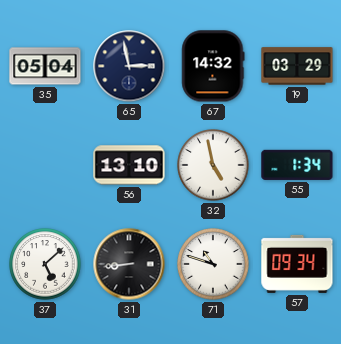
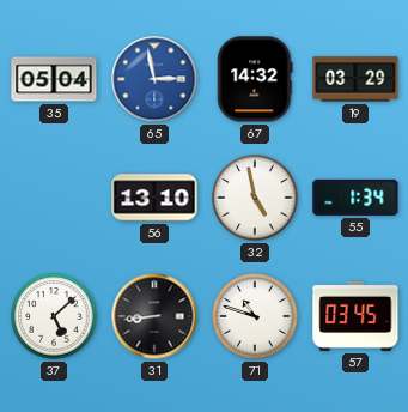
65 dial: navy -> blue (154, 79)
57: 09:34 -> 03:45 (355, 316)
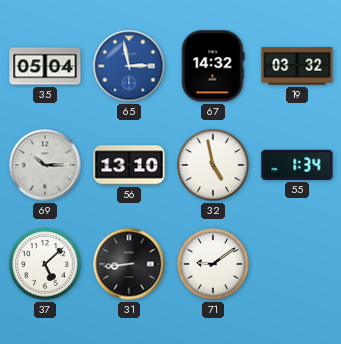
19: 03:29 -> 03:32 (297, 66)
69: none -> 10:15 (45, 165)
71: 10:48 -> 9:09 (213, 264)
57: 03:45 -> none (355, 316)
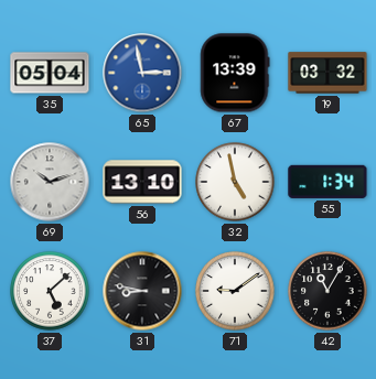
67: 14:32 -> 13:39 (235, 73)
69: 10:15 -> 10:12 (50, 182)
31: 8:44 -> 8:47 (142, 291)
42: none -> 11:05 (327, 291)
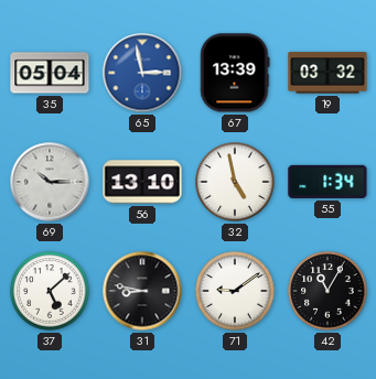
69: 10:12 -> 10:15 (50, 182)
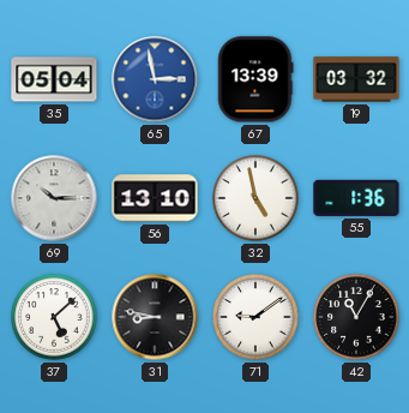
55: 1:34 -> 1:36 (356, 198)
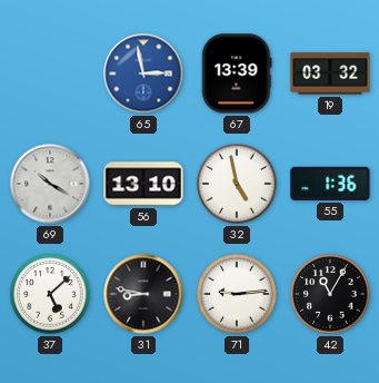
35: 05:04 -> none (54, 79)
69: 10:15 -> 10:20 (50, 184)
71: 9:09 -> 9:14 (237, 294)
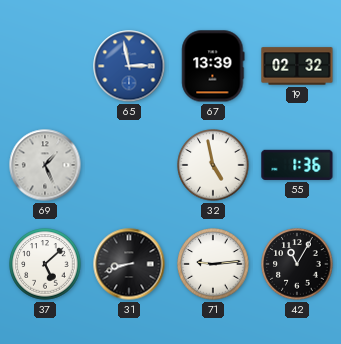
19: 03:32 -> 02:32 (297, 66)
69: 10:20 -> 1:26 (45, 165)
56: 13:10 -> none (143, 184)
31: 8:47 -> 8:42 (129, 264)
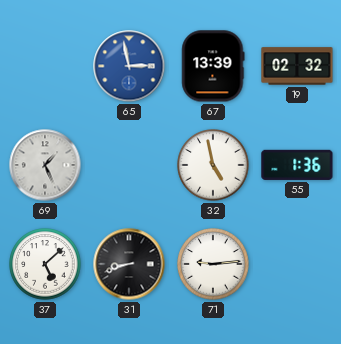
42: 11:05 -> none (297, 264)
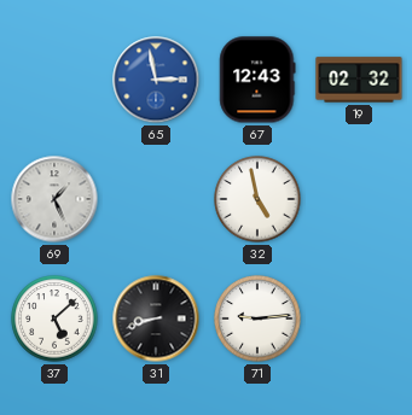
67: 13:39 -> 12:43 (257, 80)
55: 1:36 -> none (297, 165)
